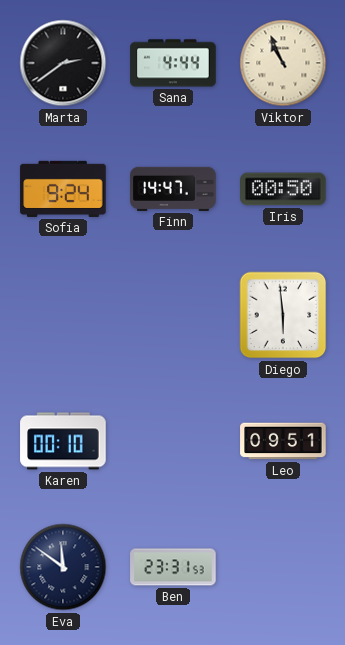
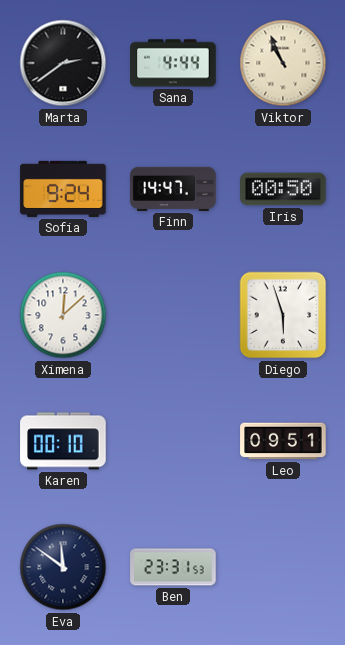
Ximena: none -> 12:08 (63, 315)
Diego: 5:59 -> 5:57 (283, 315)
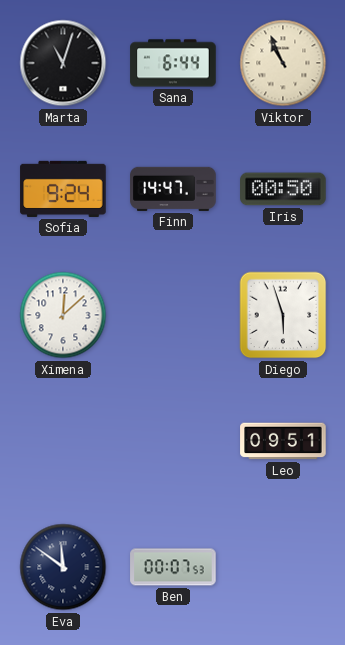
Marta: 2:39 -> 11:03 (63, 63)
Sana: 4:44 -> 6:44 (173, 63)
Karen: 00:10 -> none (63, 441)
Ben: 23:31 -> 00:07 (173, 567)
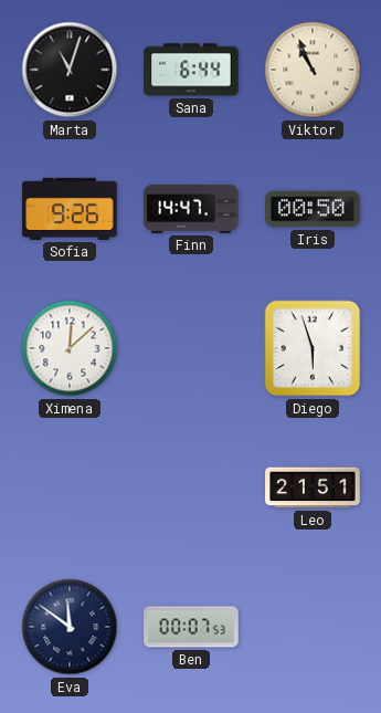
Sofia: 9:24 -> 9:26 (70, 209)
Leo: 09:51 -> 21:51 (313, 487)
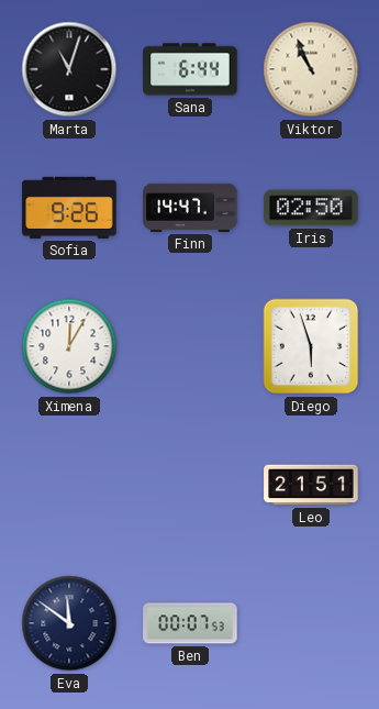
Iris: 00:50 -> 02:50 (311, 208)
Ximena: 12:08 -> 12:05 (69, 346)
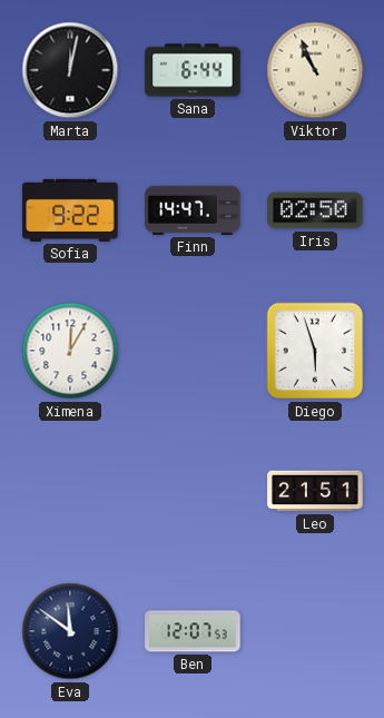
Marta: 11:03 -> 12:02 (70, 70)
Sofia: 9:26 -> 9:22 (70, 210)
Ben: 00:07 -> 12:07 (193, 631)
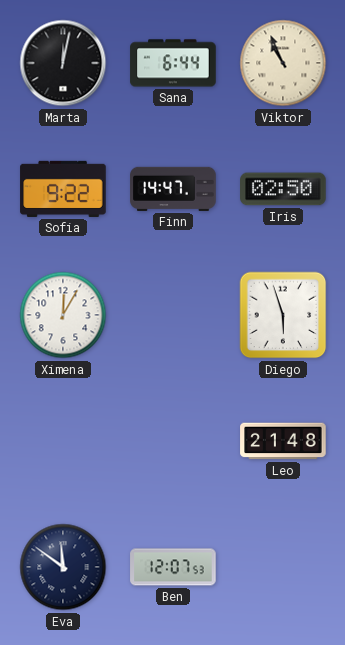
Leo: 21:51 -> 21:48 (283, 441)
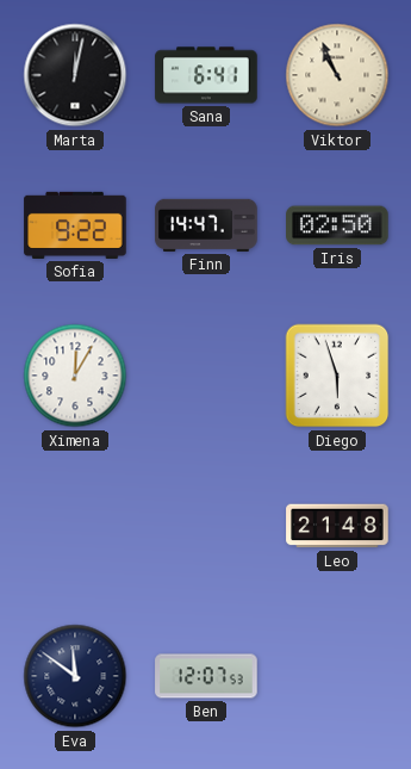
Sana: 6:44 -> 6:41 (206, 75)
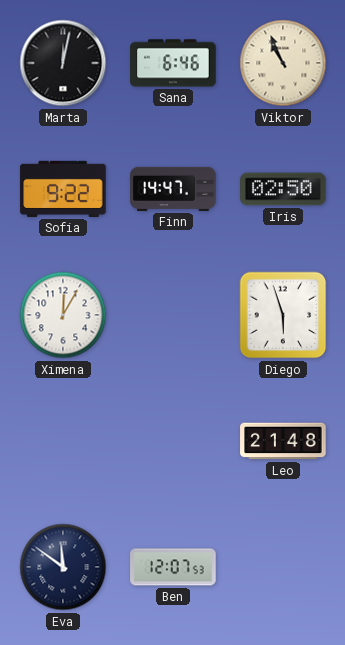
Sana: 6:41 -> 6:46 (173, 63)
